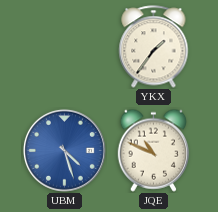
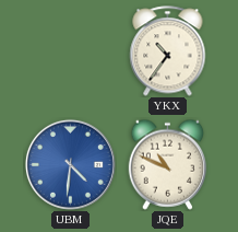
YKX: 1:36 -> 10:36 (168, 51)
UBM: 4:27 -> 4:31 (70, 164)
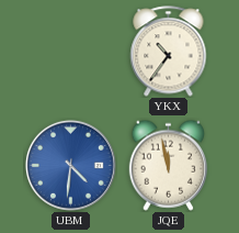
JQE: 10:49 -> 11:58 (169, 165)
